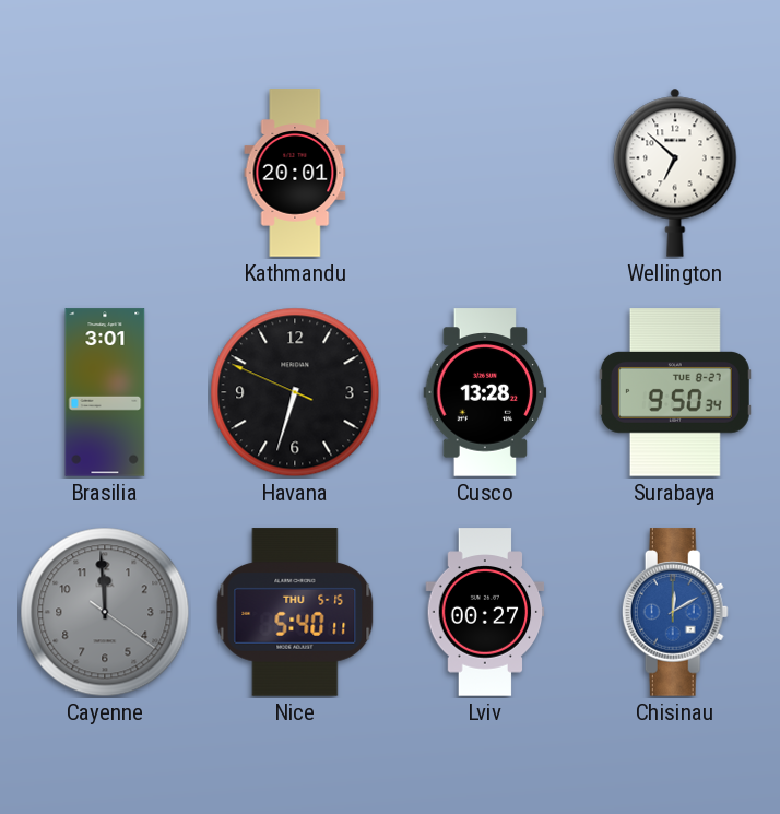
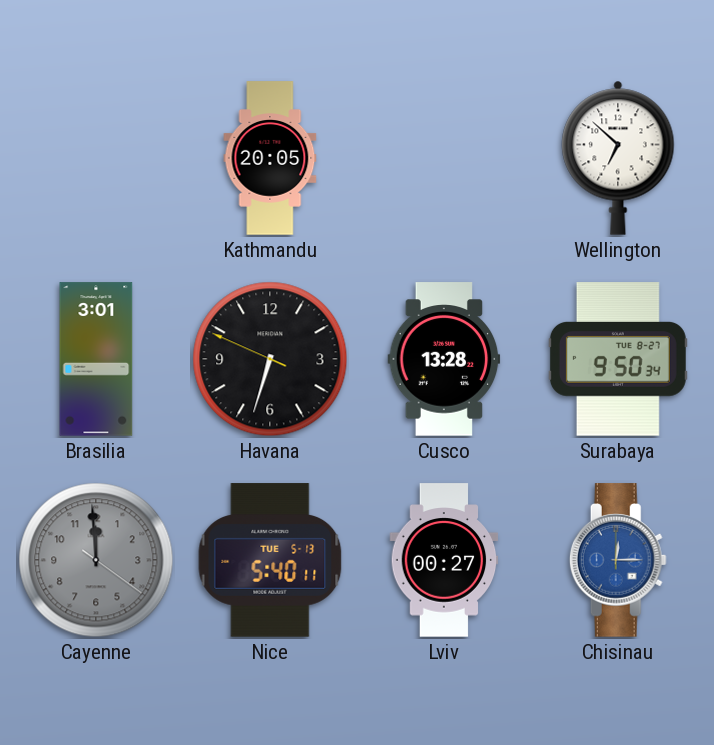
Kathmandu: 20:01 -> 20:05 (270, 158)
Nice date: THU 5-15 -> TUE 5-13 (270, 560)
Chisinau: 12:10 -> 12:15 (618, 560)
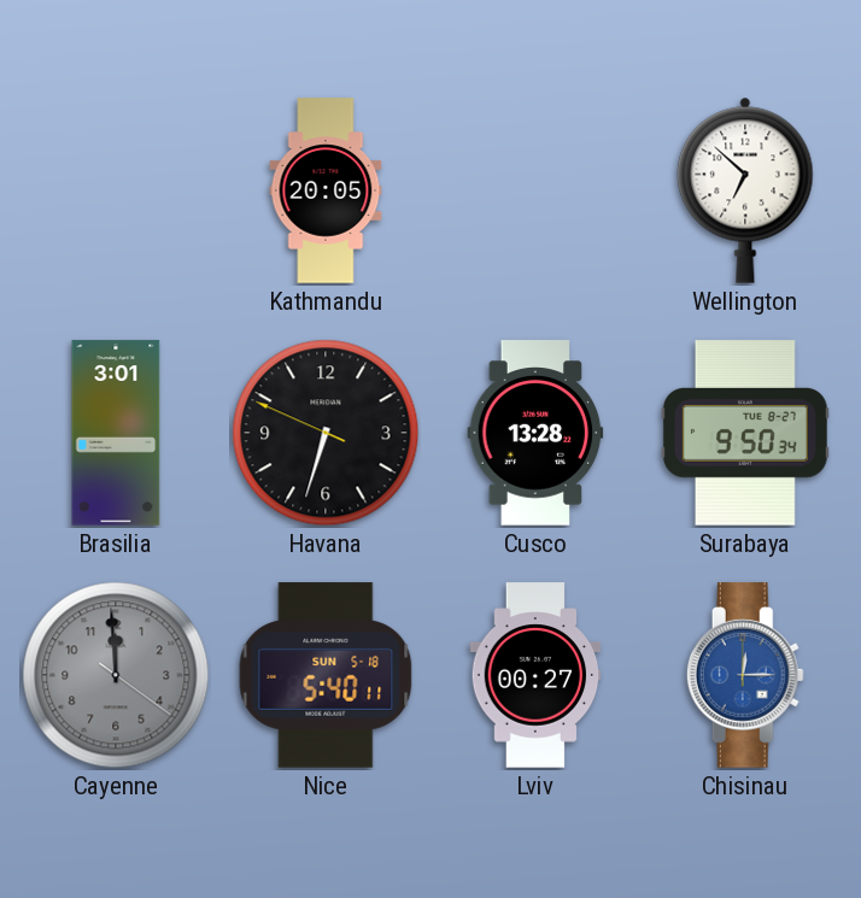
Nice date: TUE 5-13 -> SUN 5-18 (326, 675)
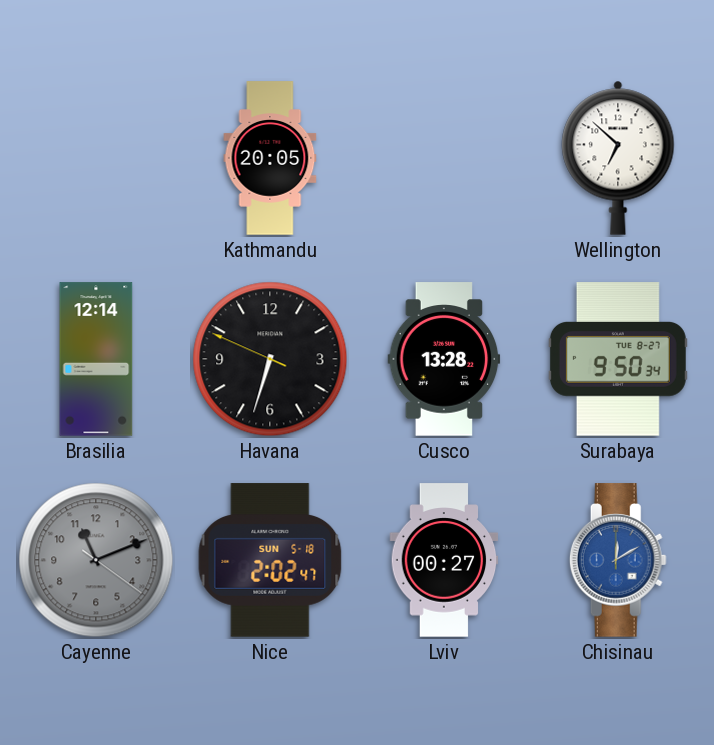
Brasilia: 3:01 -> 12:14 (96, 359)
Cayenne: 11:59 -> 11:11 (96, 560)
Nice: 5:40 -> 2:02 (270, 560)
Chisinau: 12:15 -> 12:10 (618, 560)
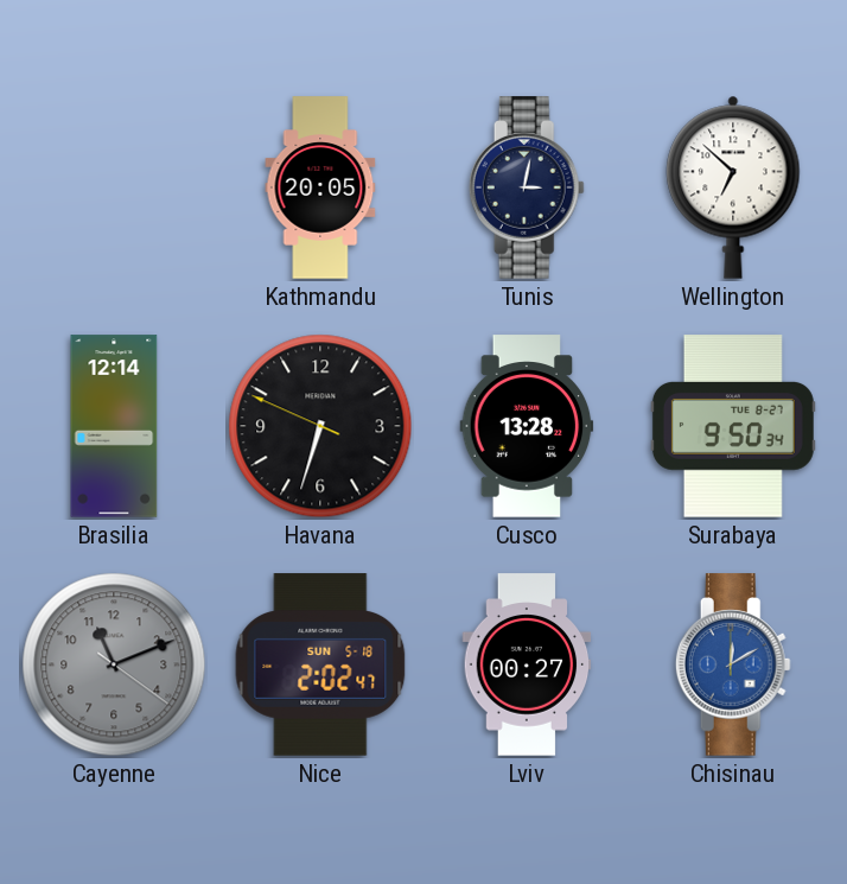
Tunis: none -> 3:02 (527, 187)
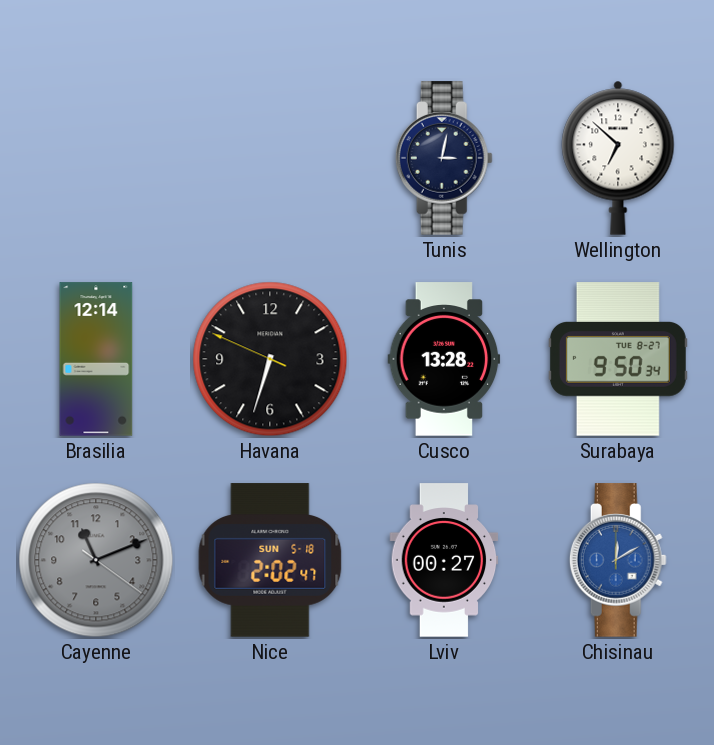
Kathmandu: 20:05 -> none (320, 187)
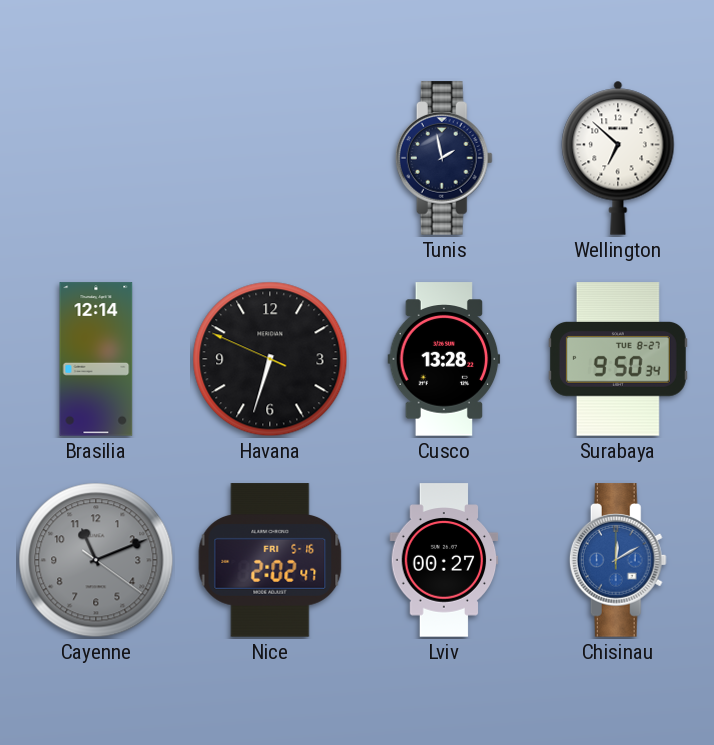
Tunis: 3:02 -> 1:58 (444, 158)
Nice date: SUN 5-18 -> FRI 5-16 (270, 560)
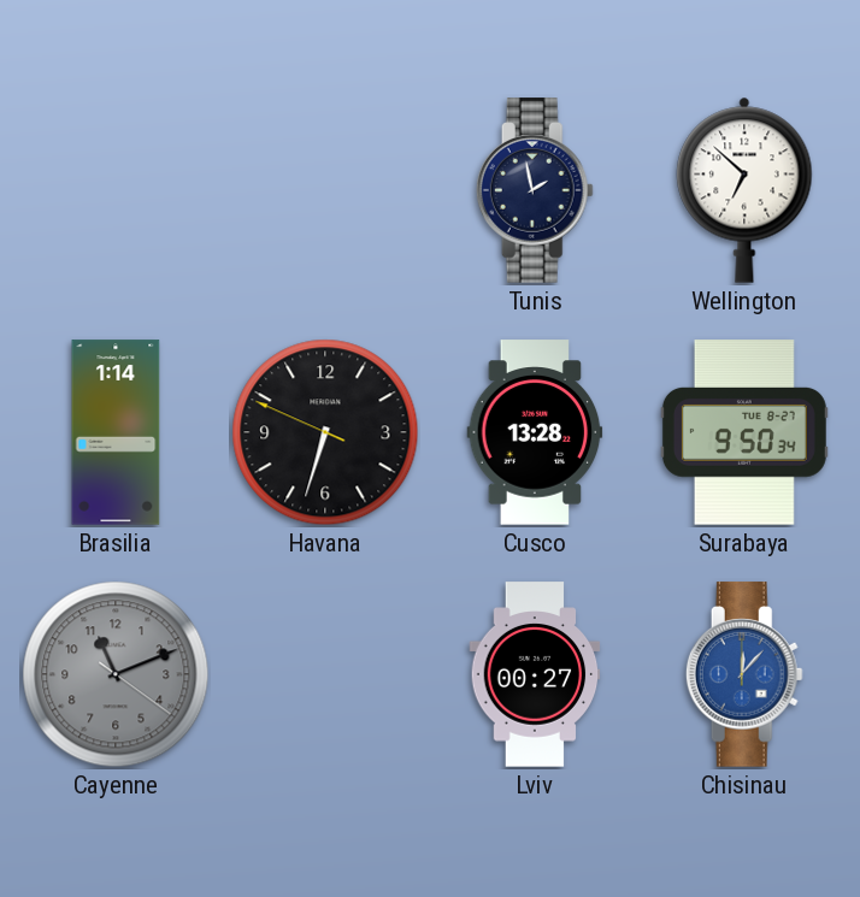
Brasilia: 12:14 -> 1:14 (116, 432)
Nice: 2:02 -> none (270, 560)
Chisinau: 12:10 -> 12:07 (744, 674)
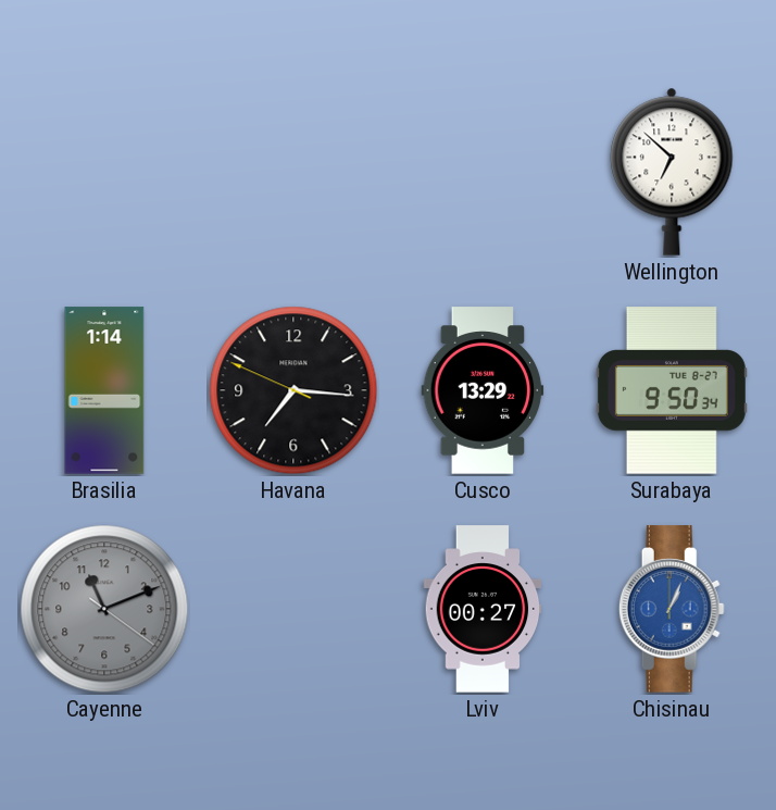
Tunis: 1:58 -> none (535, 190)
Havana: 6:32 -> 7:15 (293, 390)
Cusco: 13:28 -> 13:29 (483, 390)
Chisinau: 12:07 -> 1:04 (672, 609)
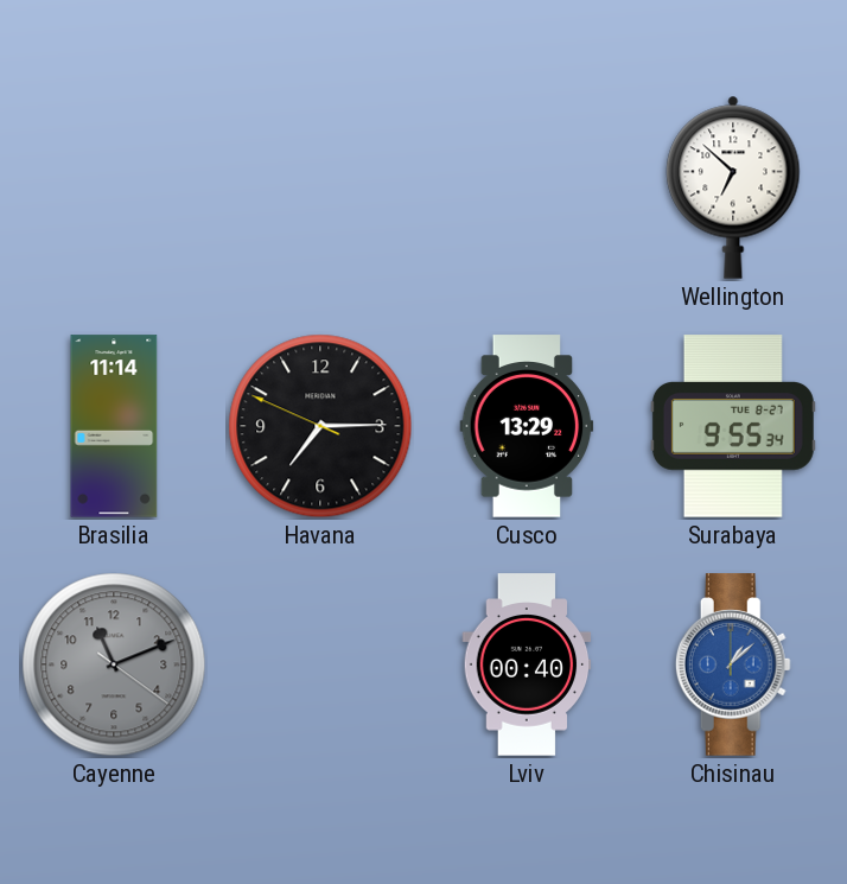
Brasilia: 1:14 -> 11:14 (114, 426)
Havana: 7:15 -> 7:14 (320, 426)
Surabaya: 9:50 -> 9:55 (733, 426)
Lviv: 00:27 -> 00:40 (527, 664)
Chisinau: 1:04 -> 1:08 (733, 664)
